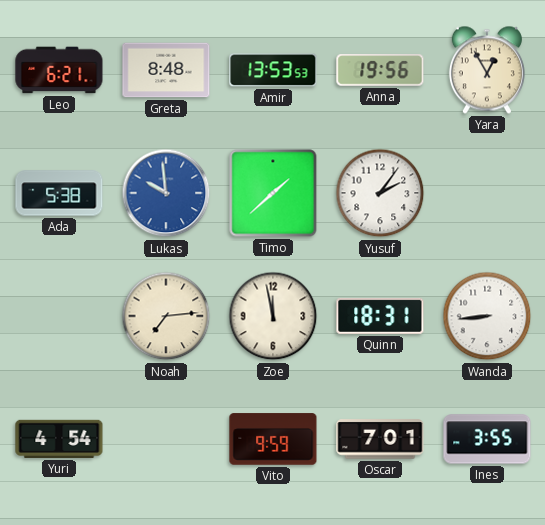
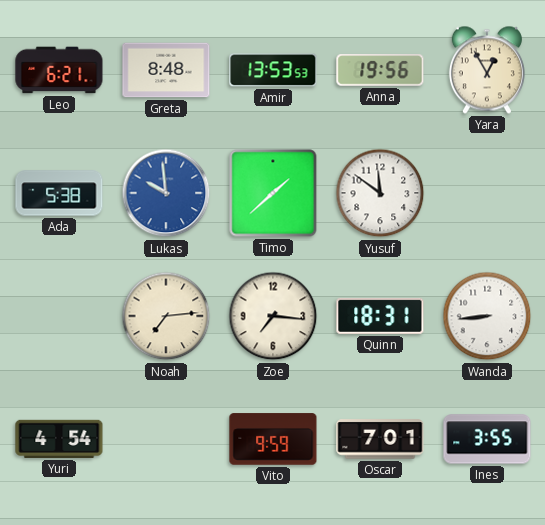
Yusuf: 2:06 -> 11:51 (380, 193)
Zoe: 11:58 -> 7:16 (273, 316)
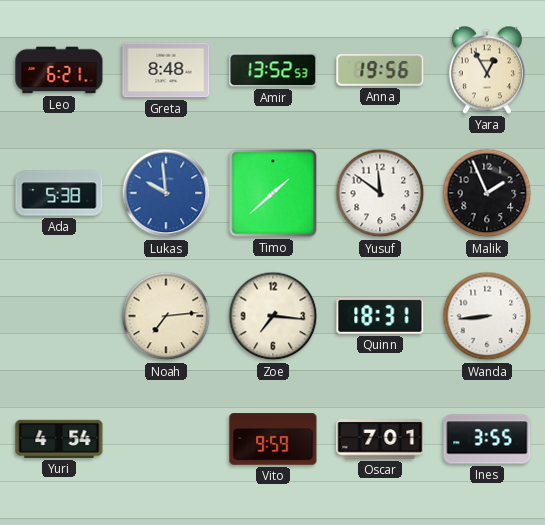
Amir: 13:53 -> 13:52 (273, 70)
Malik: none -> 1:56 (487, 193)
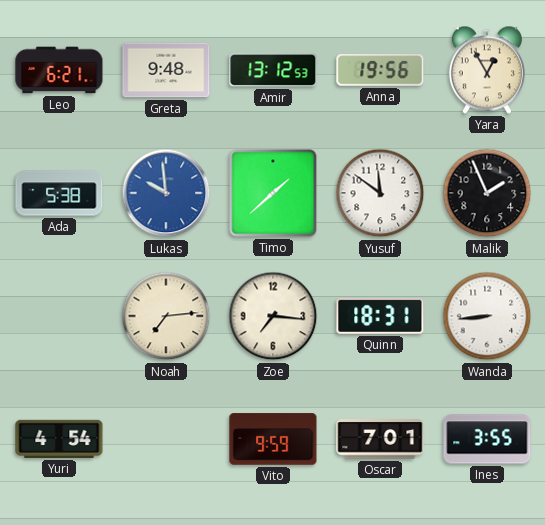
Greta: 8:48 -> 9:48 (166, 70)
Amir: 13:52 -> 13:12 (273, 70)
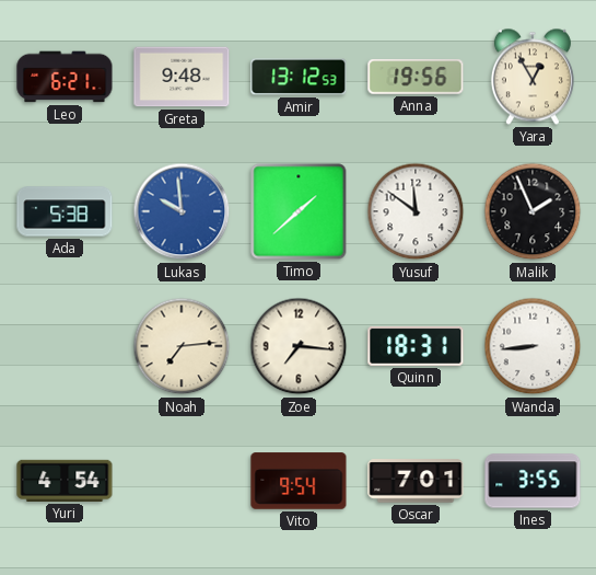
Vito: 9:59 -> 9:54 (299, 481)
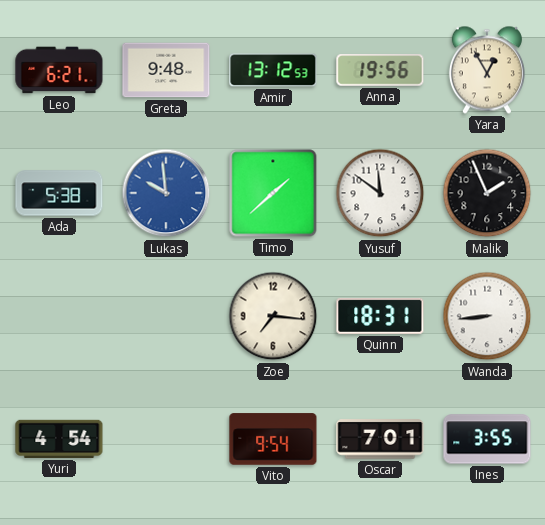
Noah: 7:14 -> none (182, 346)
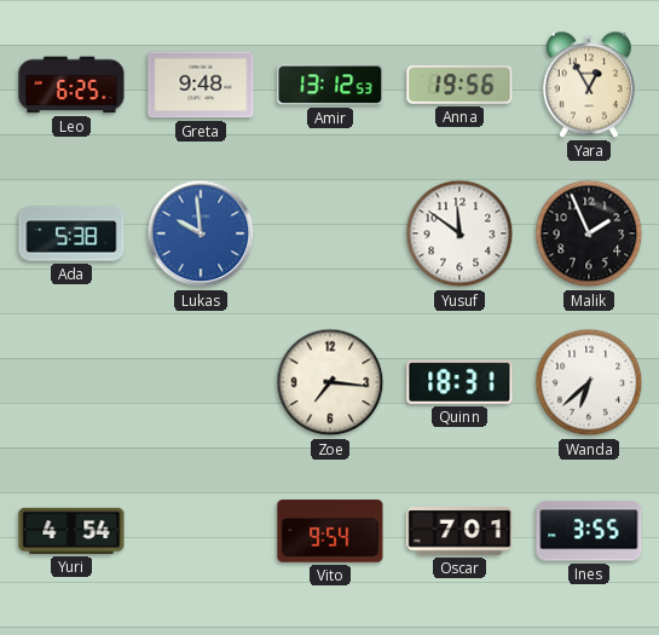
Leo: 6:21 -> 6:25 (71, 85)
Timo: 1:38 -> none (273, 193)
Wanda: 8:44 -> 6:38 (589, 382)
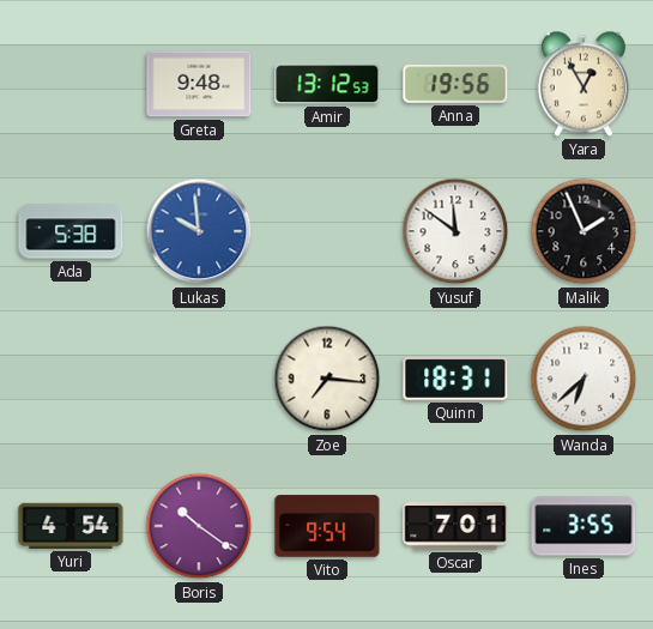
Leo: 6:25 -> none (71, 85)
Boris: none -> 10:21 (199, 526)
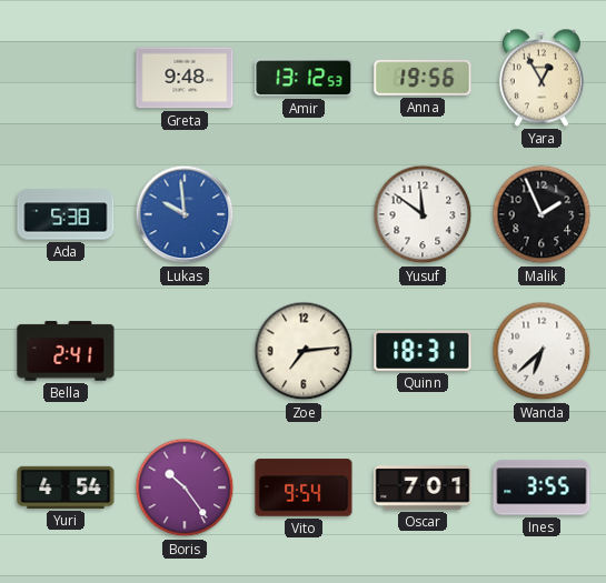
Bella: none -> 2:41 (66, 351)
Zoe: 7:16 -> 7:14 (304, 351)
Boris: 10:21 -> 10:24 (185, 487)
